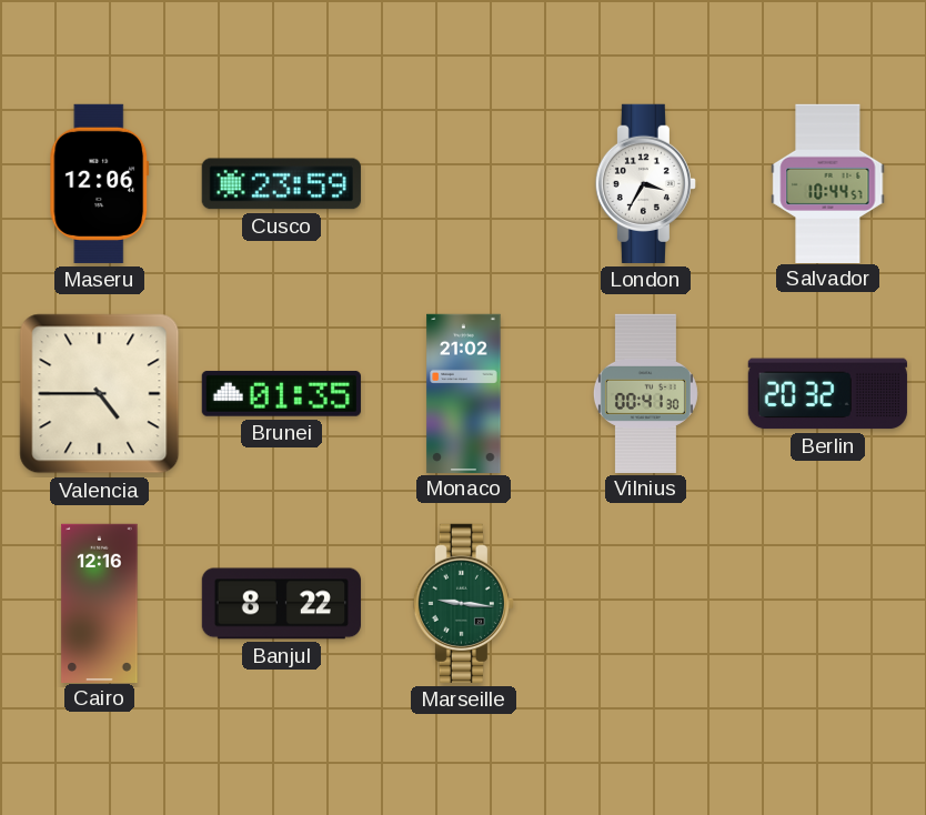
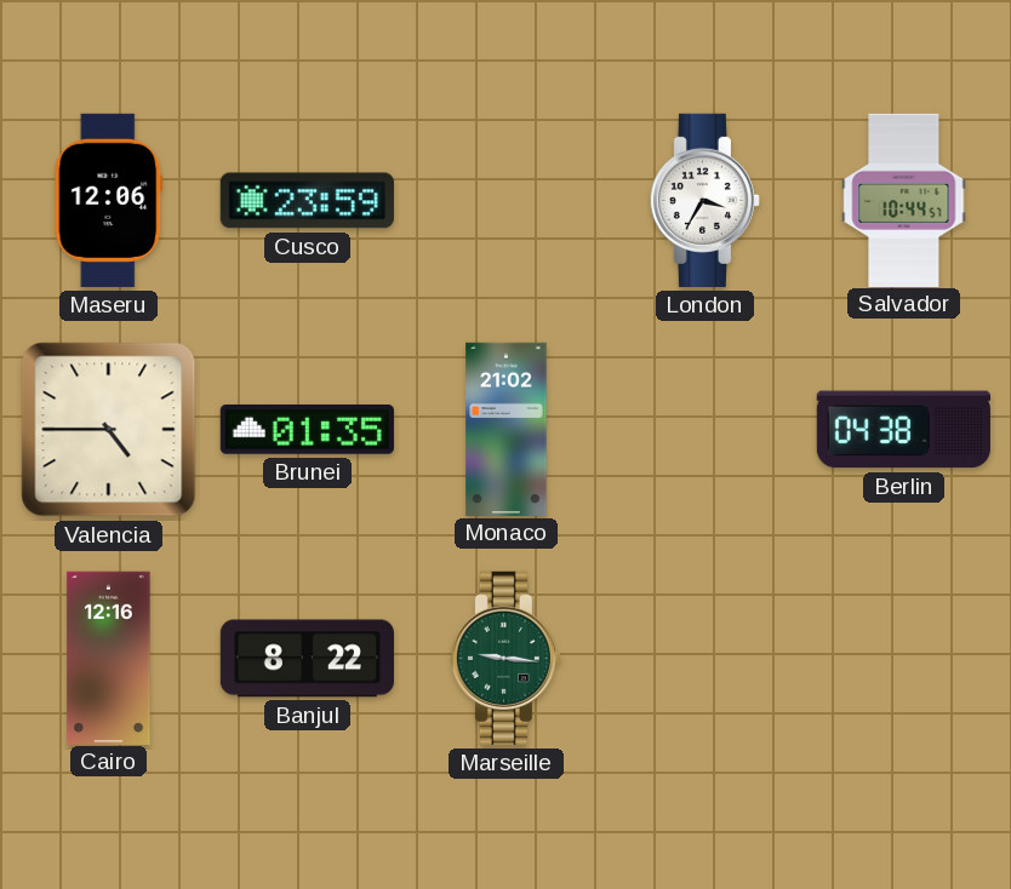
Vilnius: 00:41 -> none (645, 393)
Berlin: 20:32 -> 04:38 (903, 430)
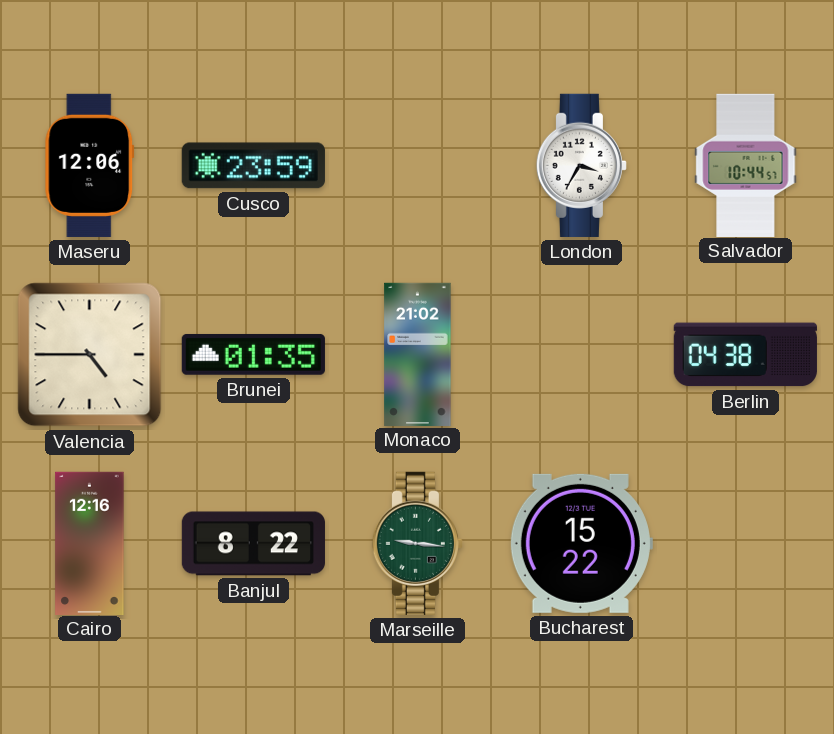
Bucharest: none -> 15:22 (581, 543)
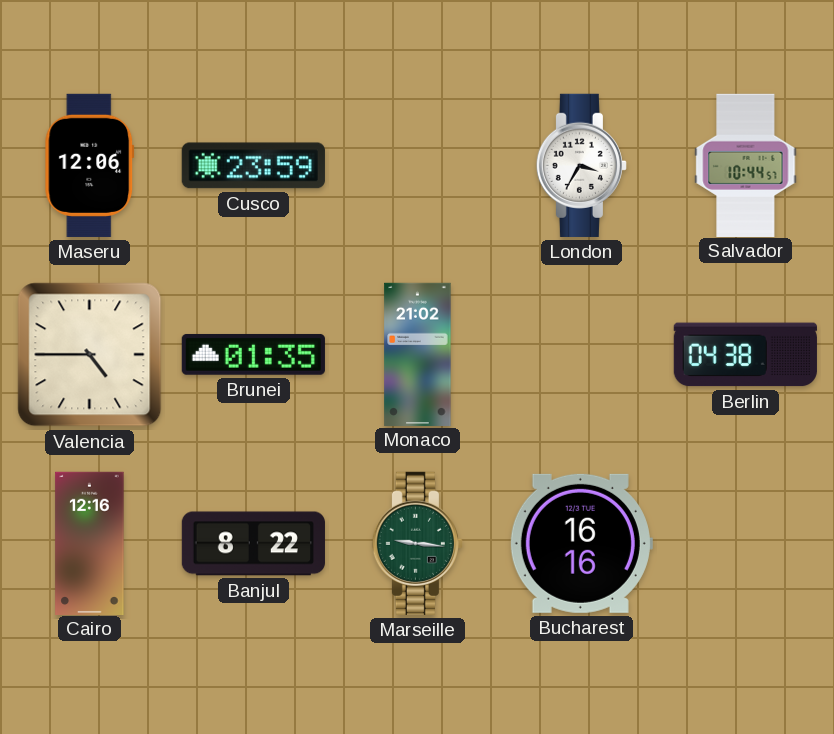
Bucharest: 15:22 -> 16:16 (581, 543)
